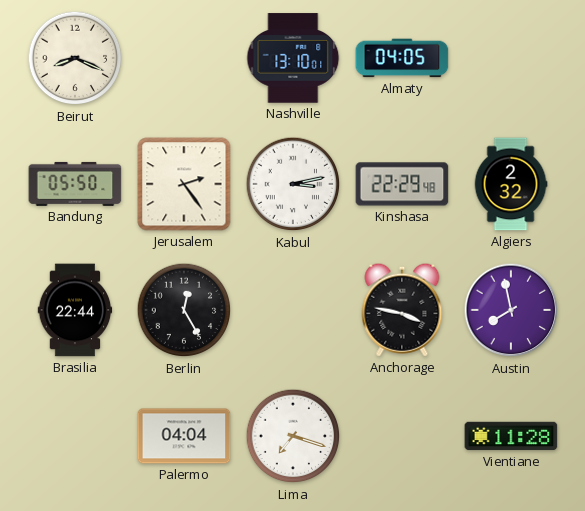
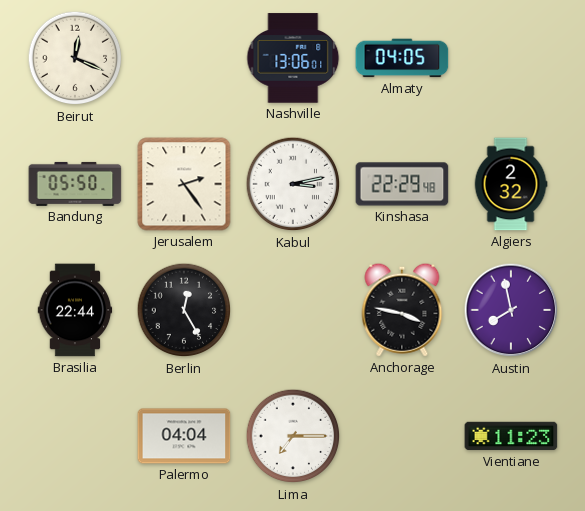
Beirut: 8:19 -> 12:19 (75, 58)
Nashville: 13:10 -> 13:06 (293, 58)
Lima: 7:18 -> 7:15 (293, 436)
Vientiane: 11:28 -> 11:23 (511, 436)
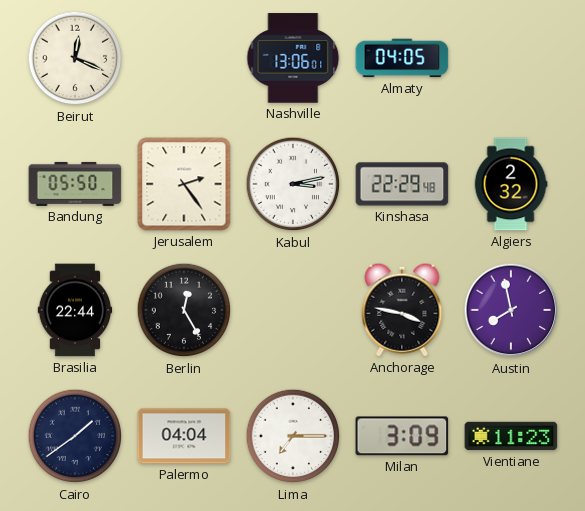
Cairo: none -> 1:39 (75, 436)
Milan: none -> 3:09 (402, 436)
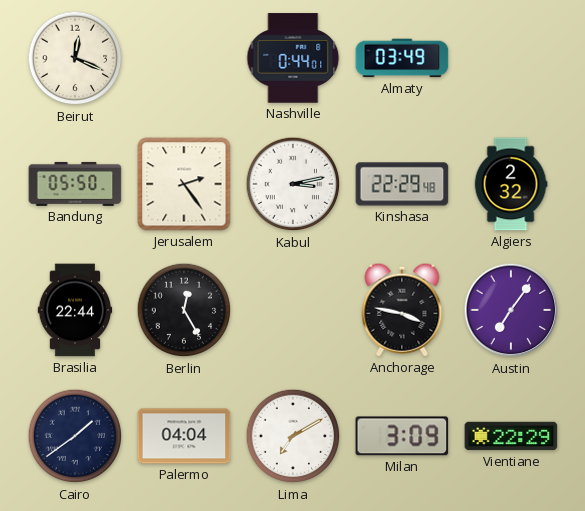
Nashville: 13:06 -> 0:44 (293, 58)
Almaty: 04:05 -> 03:49 (402, 58)
Austin: 7:58 -> 7:06 (511, 310)
Lima: 7:15 -> 7:10 (293, 436)
Vientiane: 11:23 -> 22:29 (511, 436)
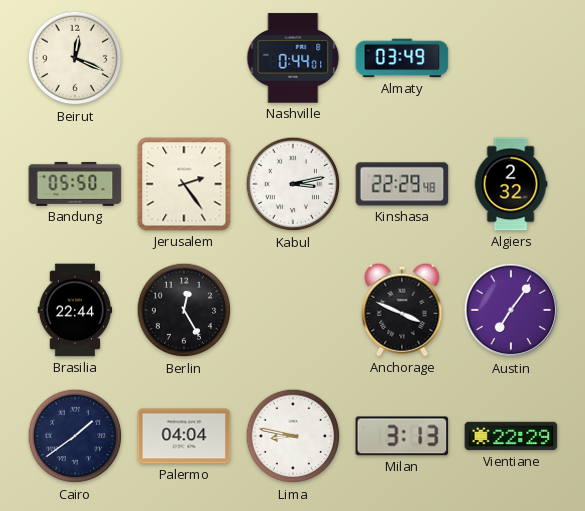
Anchorage: 3:47 -> 3:49 (402, 310)
Lima: 7:10 -> 8:47 (293, 436)
Milan: 3:09 -> 3:13 (402, 436)
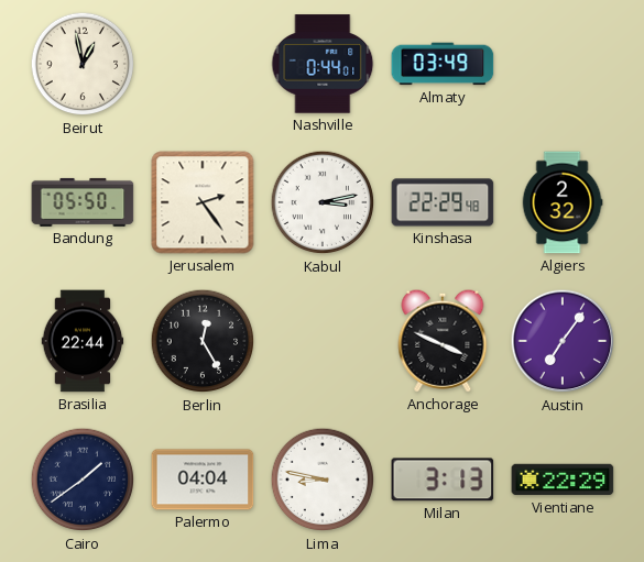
Beirut: 12:19 -> 12:58 (83, 64)
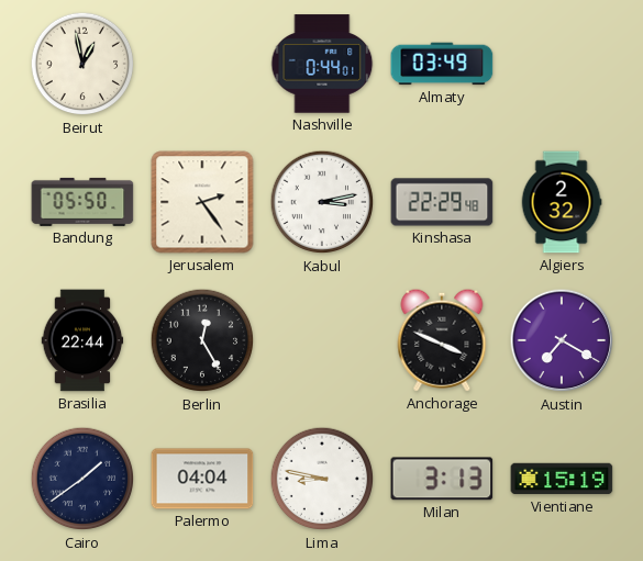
Austin: 7:06 -> 7:20 (562, 340)
Vientiane: 22:29 -> 15:19 (562, 479)
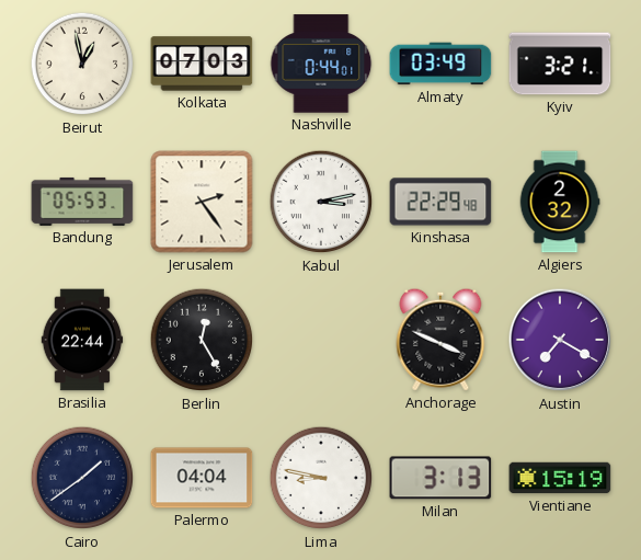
Kolkata: none -> 07:03 (202, 64)
Kyiv: none -> 3:21 (560, 64)
Bandung: 05:50 -> 05:53 (82, 202)
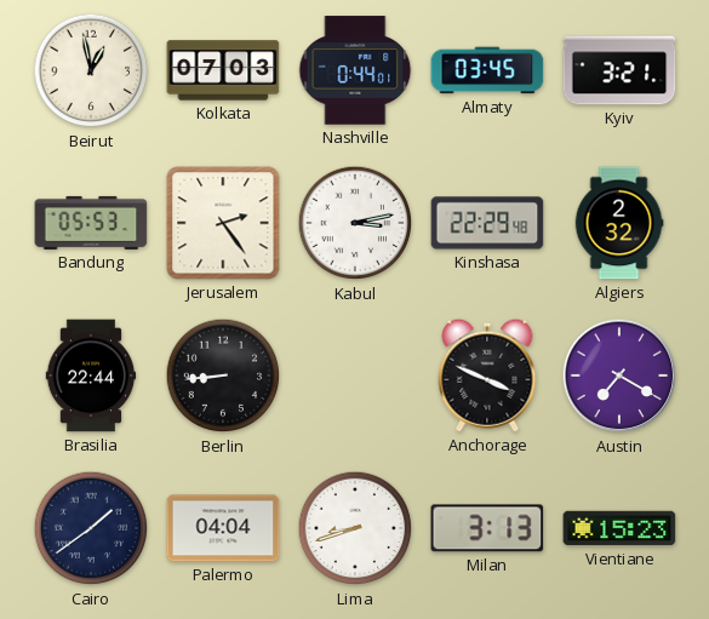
Almaty: 03:49 -> 03:45 (487, 70)
Berlin: 12:25 -> 8:44 (223, 376)
Lima: 8:47 -> 8:42 (355, 528)
Vientiane: 15:19 -> 15:23 (619, 528)
